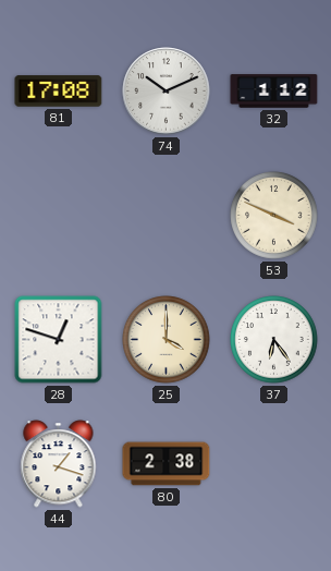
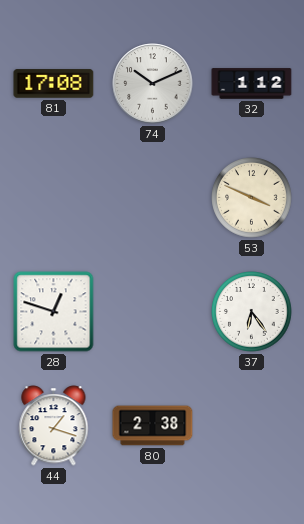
25: 4:00 -> none (167, 340)
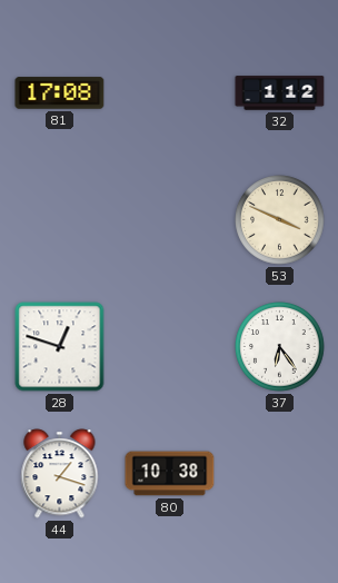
74: 10:11 -> none (153, 84)
80: 2:38 -> 10:38 (170, 474)
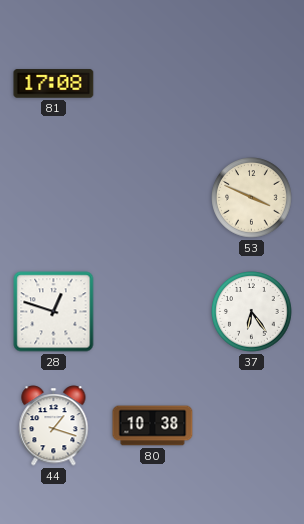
32: 1:12 -> none (280, 93)
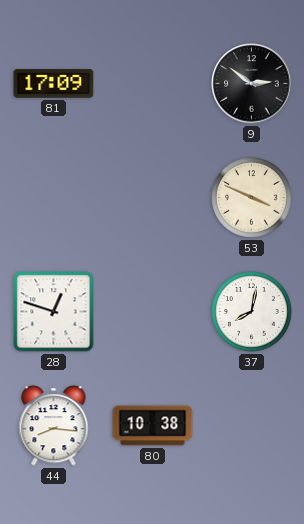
81: 17:08 -> 17:09 (54, 84)
9: none -> 2:51 (252, 84)
37: 6:24 -> 8:02 (252, 312)
44: 1:18 -> 8:16 (54, 426)
